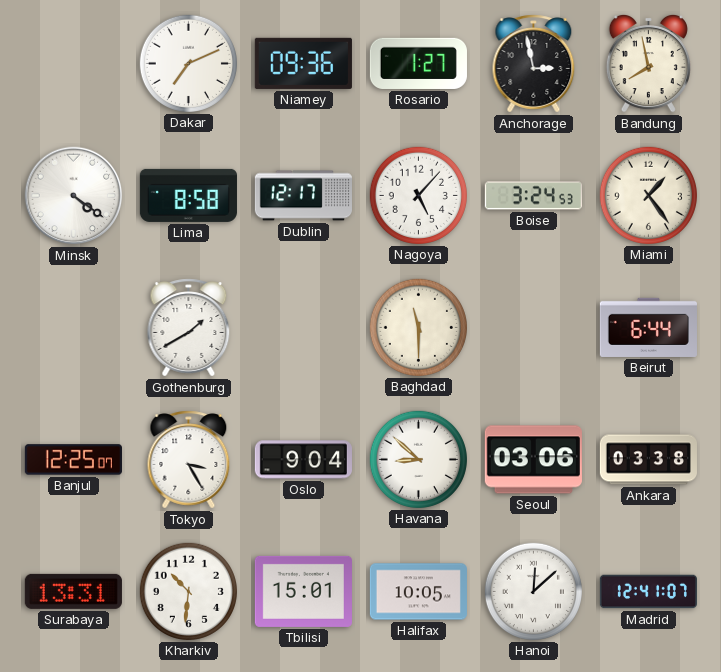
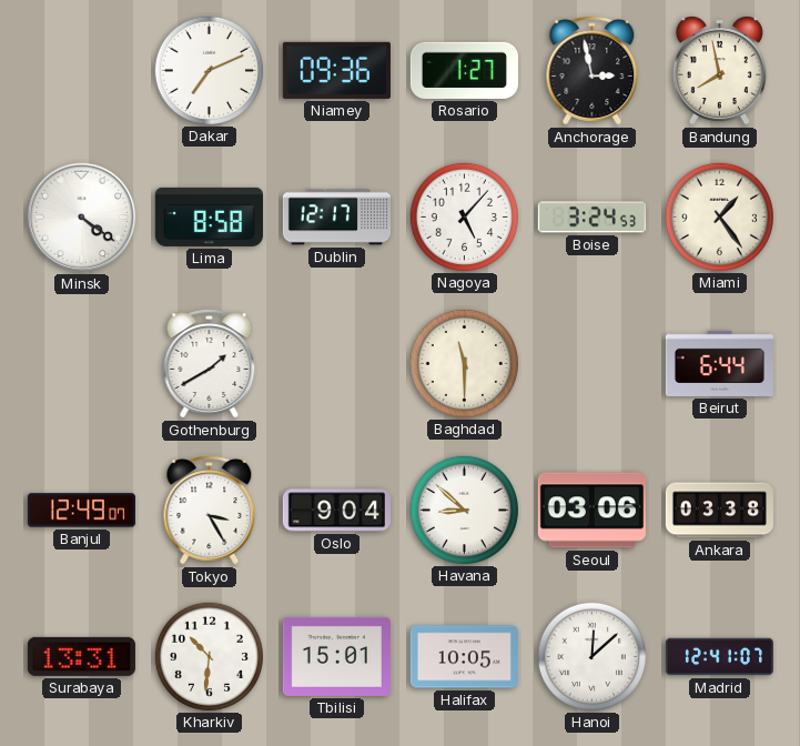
Banjul: 12:25 -> 12:49 (81, 511)
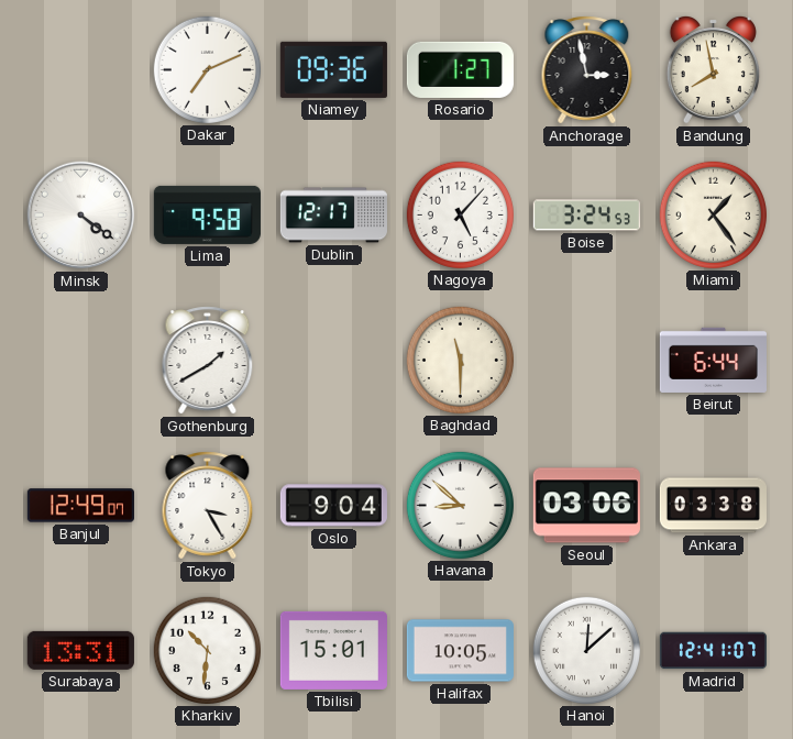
Lima: 8:58 -> 9:58 (207, 214)
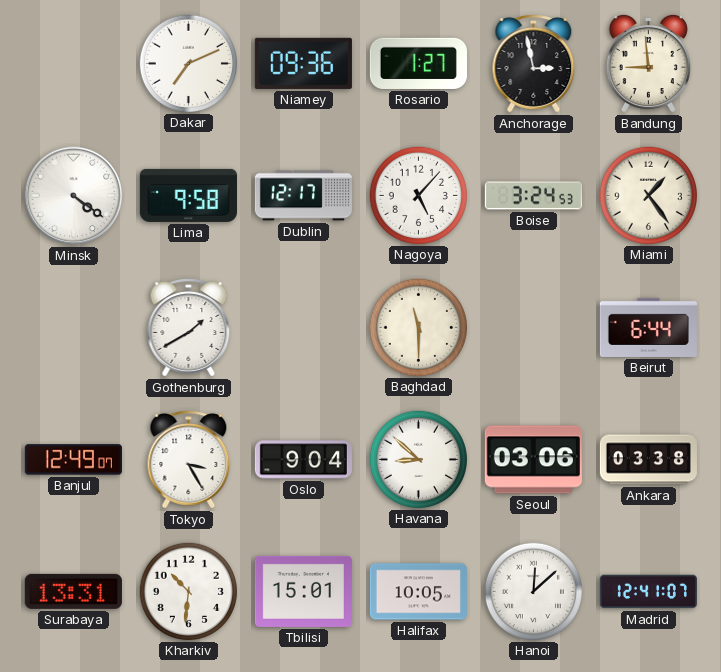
Bandung: 7:58 -> 8:59 (648, 63)
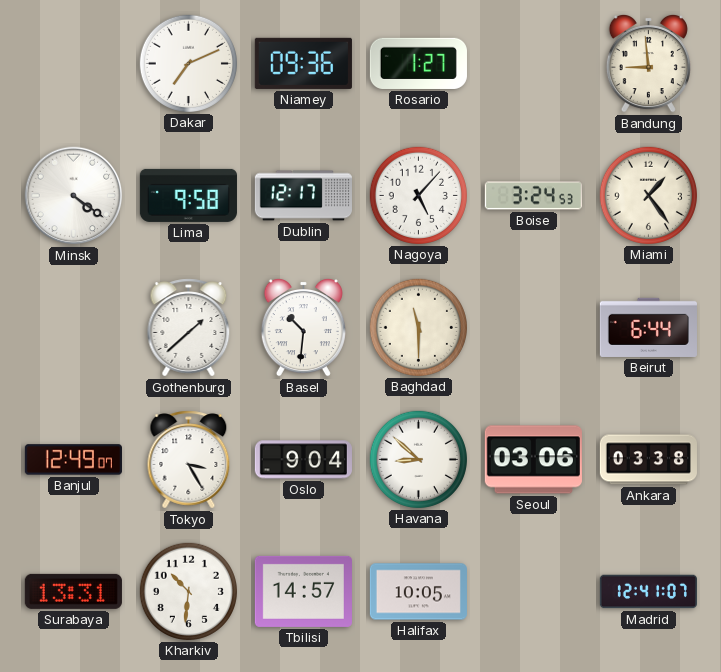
Anchorage: 2:58 -> none (534, 64)
Gothenburg: 1:40 -> 1:38 (189, 328)
Basel: none -> 10:31 (303, 327)
Tbilisi: 15:01 -> 14:57 (303, 591)
Hanoi: 12:08 -> none (533, 591)
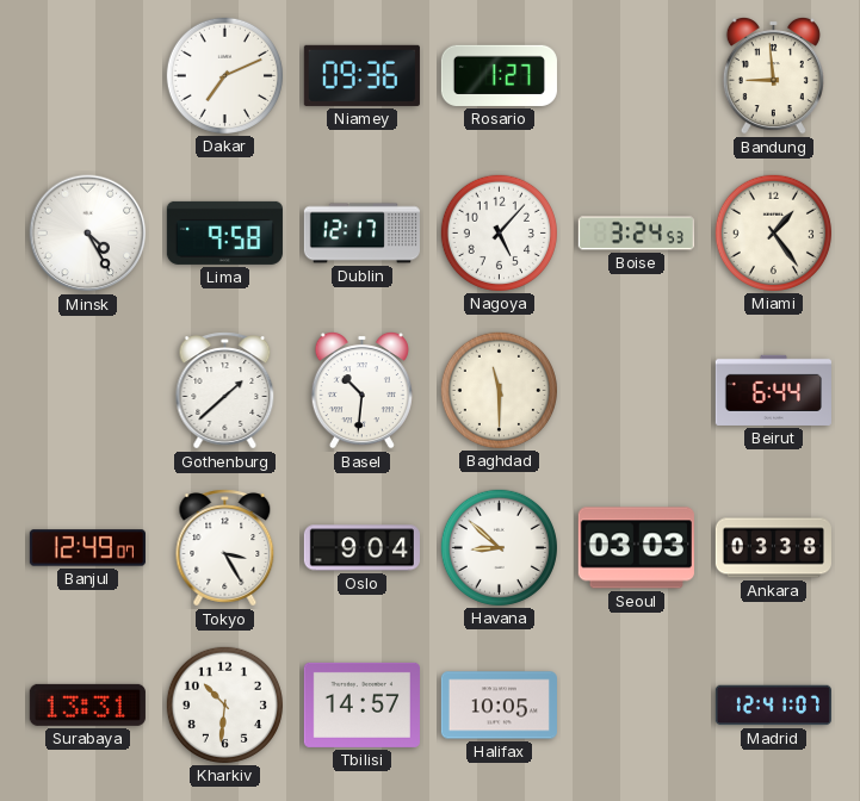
Minsk: 4:21 -> 4:25 (88, 234)
Seoul: 03:06 -> 03:03 (636, 548)
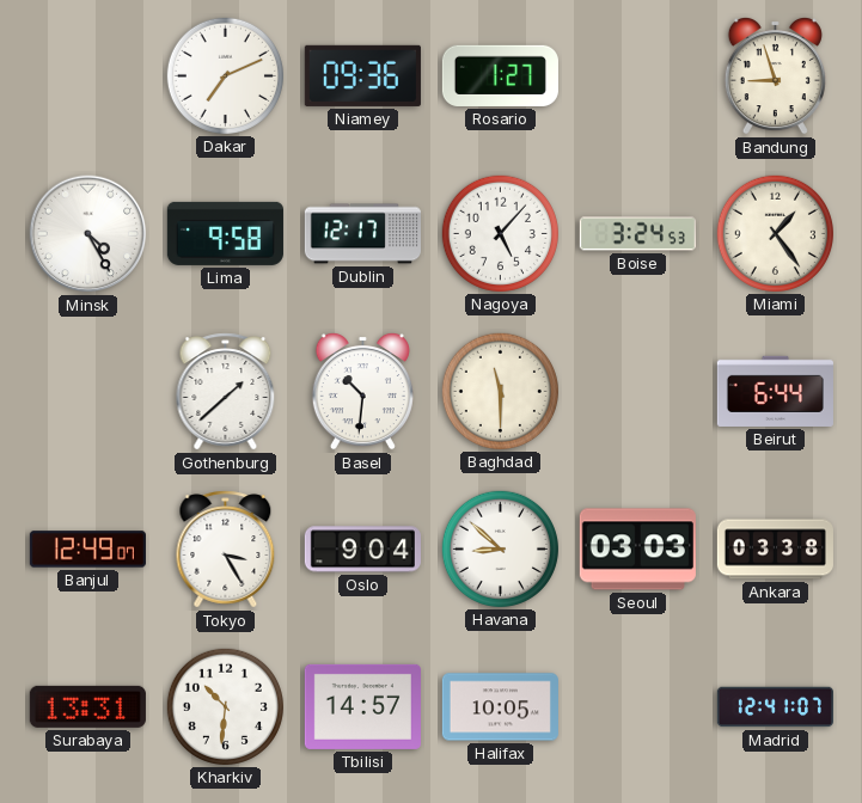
Bandung: 8:59 -> 8:57 (775, 75)
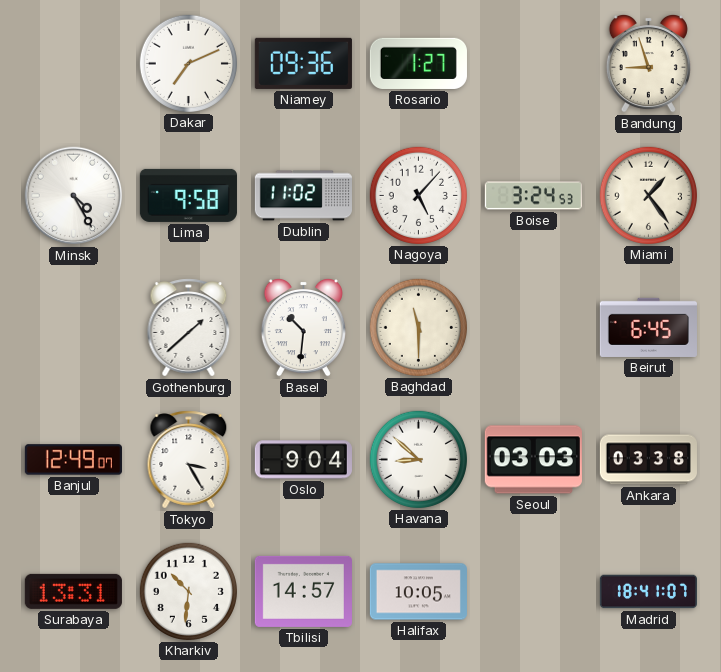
Dublin: 12:17 -> 11:02 (303, 196)
Beirut: 6:44 -> 6:45 (648, 327)
Madrid: 12:41 -> 18:41 (648, 592)
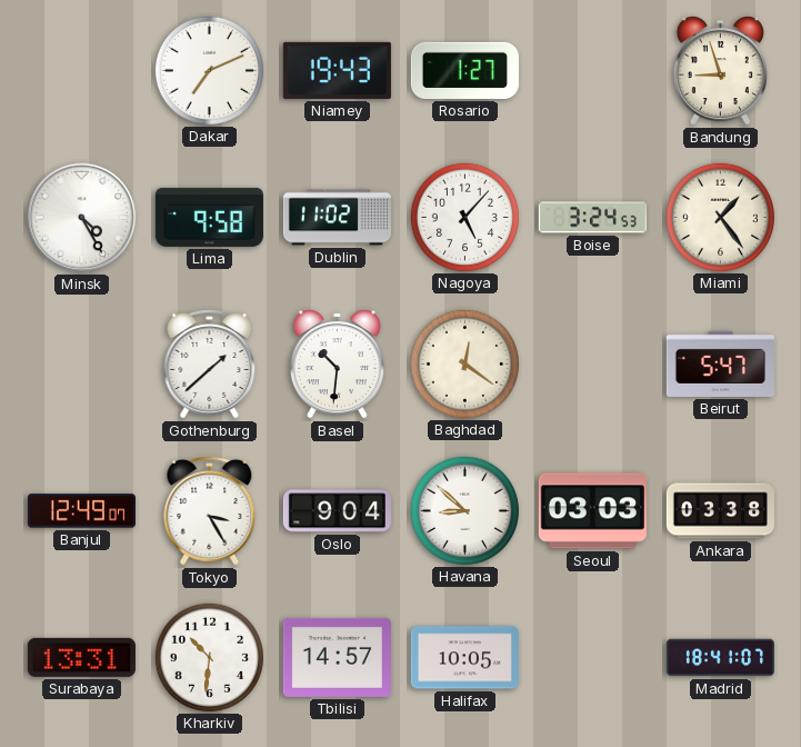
Niamey: 09:36 -> 19:43 (337, 70)
Baghdad: 11:30 -> 12:21 (464, 363)
Beirut: 6:45 -> 5:47 (720, 363)
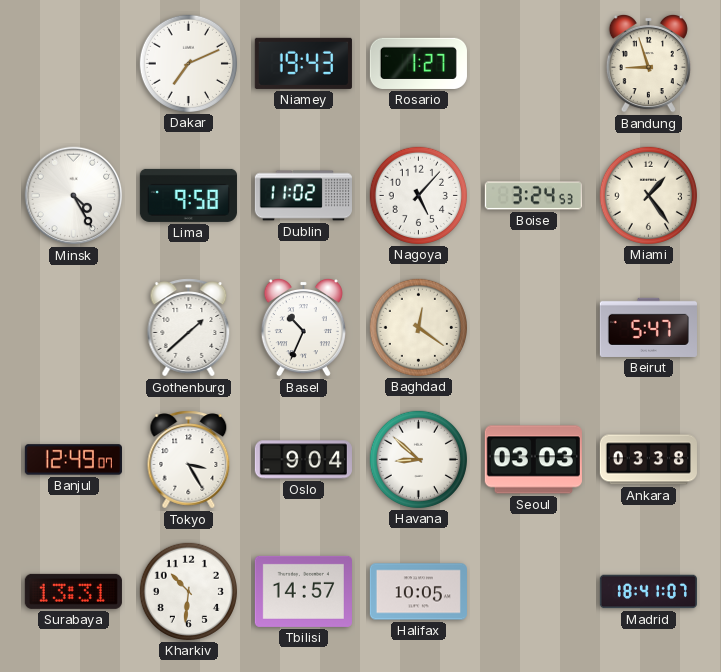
Basel: 10:31 -> 10:34 (303, 327)
